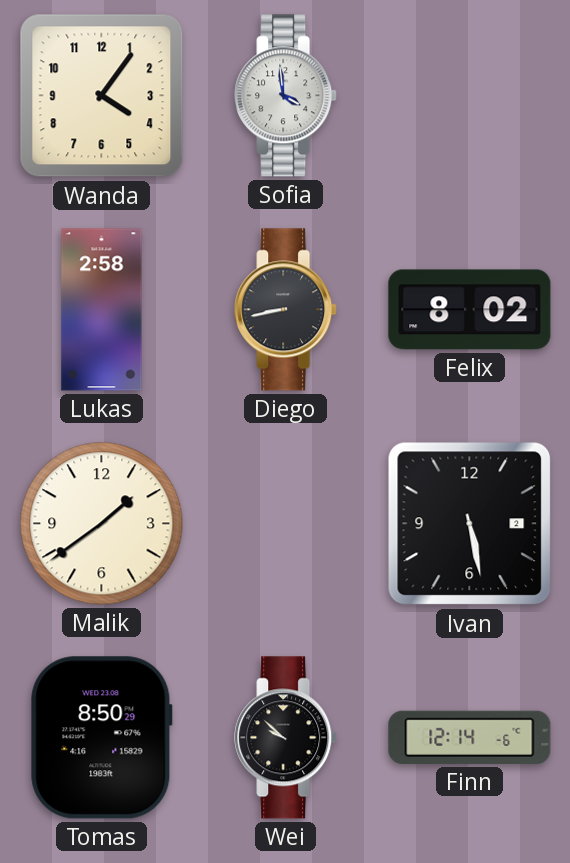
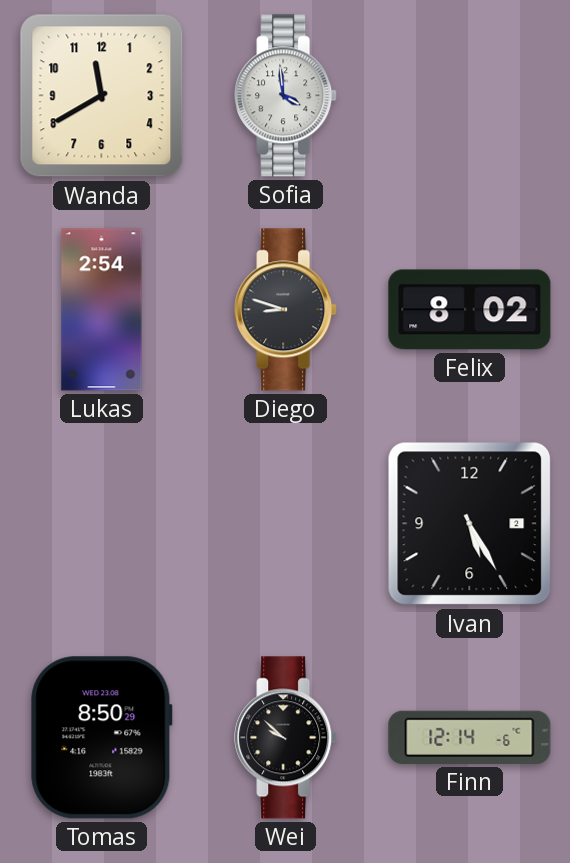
Wanda: 4:06 -> 11:40 (102, 96)
Lukas: 2:58 -> 2:54 (102, 310)
Diego: 8:43 -> 8:48 (286, 310)
Malik: 1:39 -> none (102, 524)
Ivan: 5:28 -> 5:25 (470, 524)
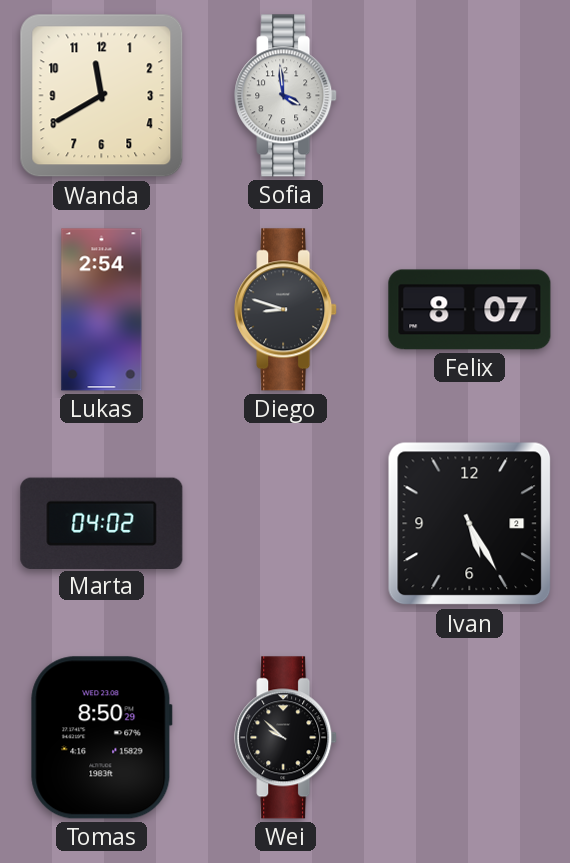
Felix: 8:02 -> 8:07 (470, 310)
Marta: none -> 04:02 (102, 523)
Finn: 12:14 -> none (470, 737)
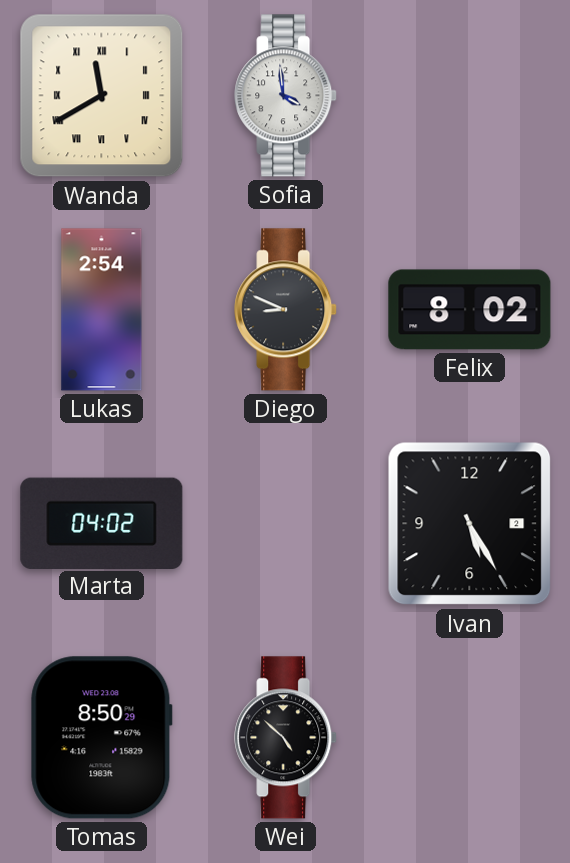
Wanda numerals: Arabic -> Roman (102, 96)
Diego: 8:48 -> 8:49 (286, 310)
Felix: 8:07 -> 8:02 (470, 310)
Wei: 9:52 -> 4:52 (286, 738)
